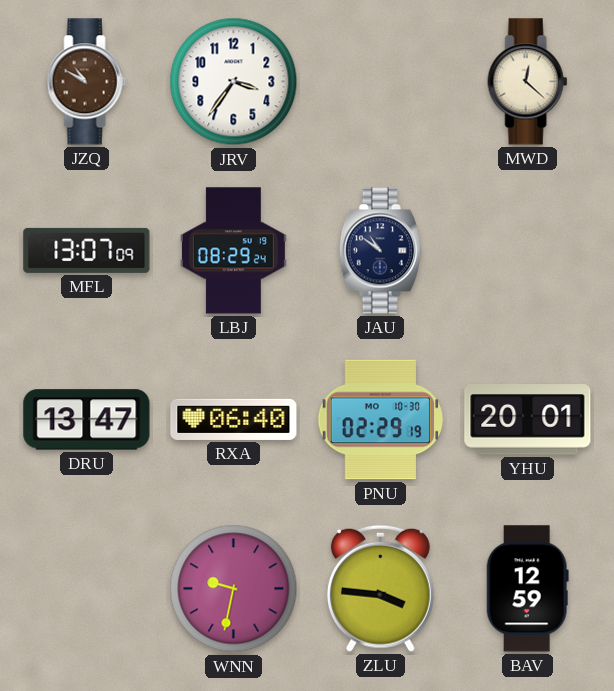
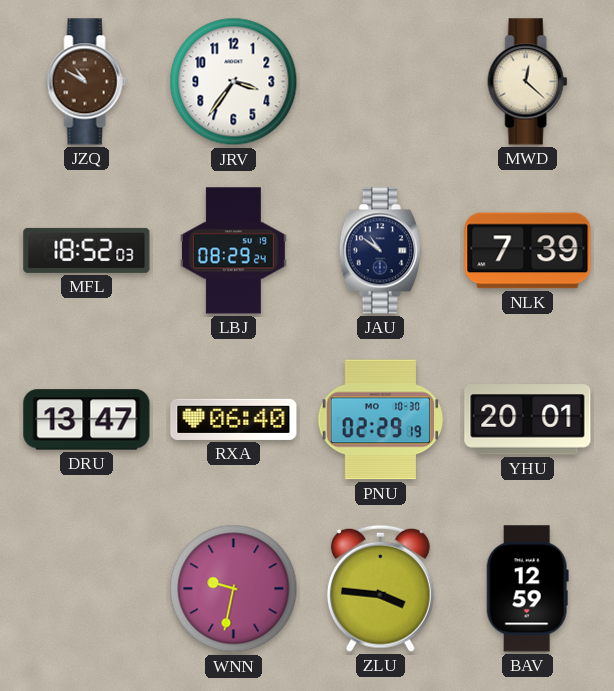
MFL: 13:07 -> 18:52 (87, 250)
NLK: none -> 7:39 (528, 251)
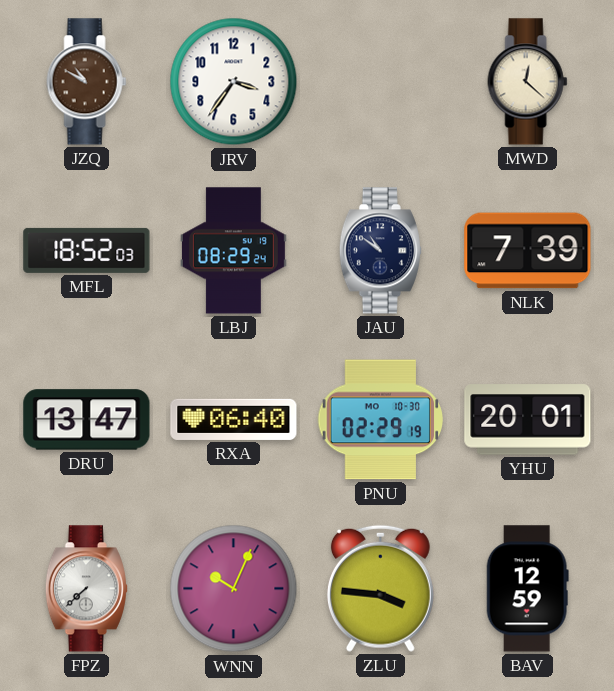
FPZ: none -> 7:38 (86, 589)
WNN: 9:32 -> 10:04 (234, 589)
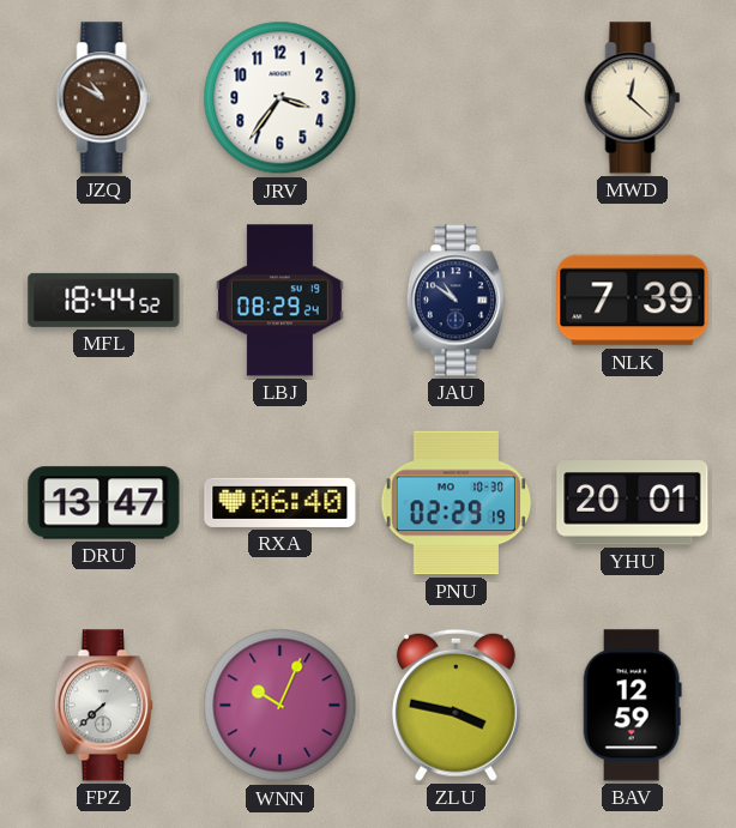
MFL: 18:52 -> 18:44 (104, 300)
ZLU: 3:46 -> 3:47 (456, 705)
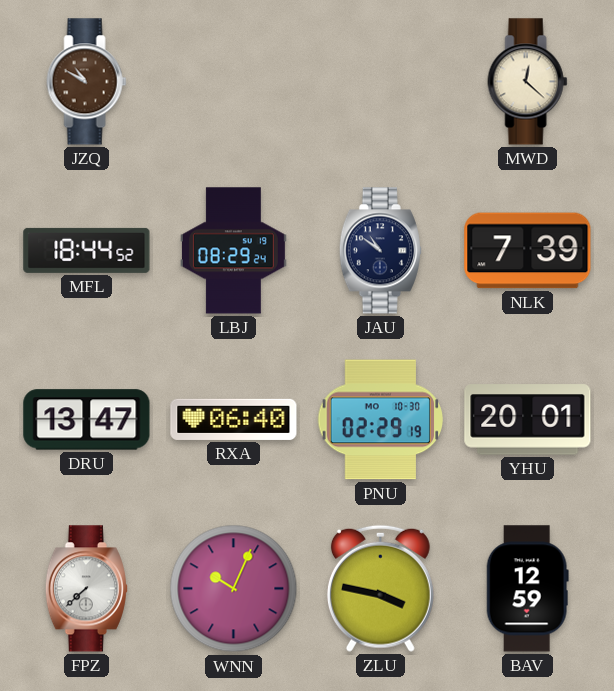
JRV: 3:36 -> none (280, 98)
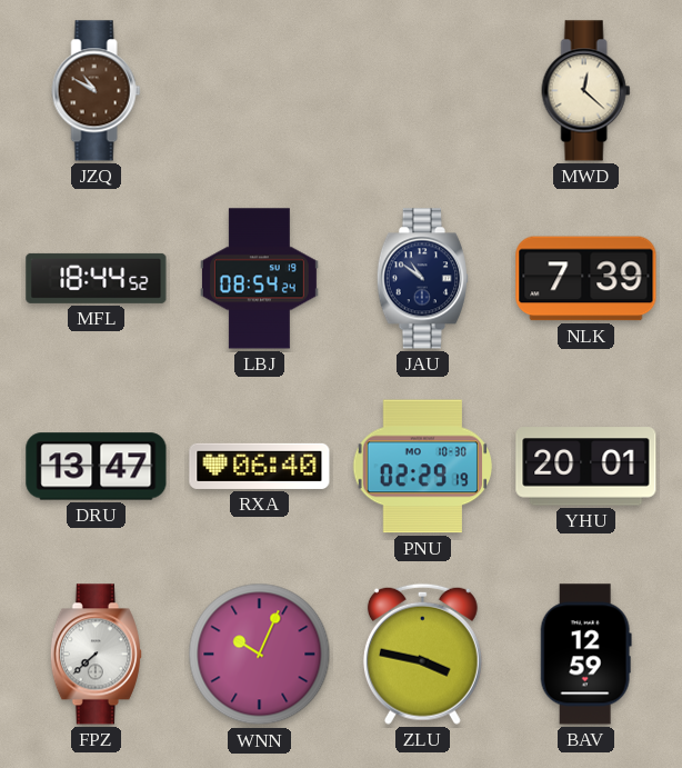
LBJ: 08:29 -> 08:54 (259, 279)
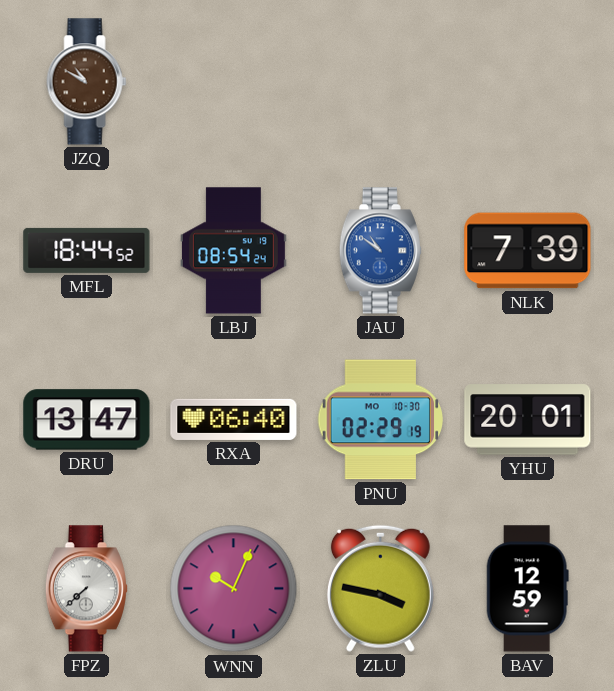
MWD: 12:22 -> none (586, 91)
JAU dial: navy -> blue (380, 251)
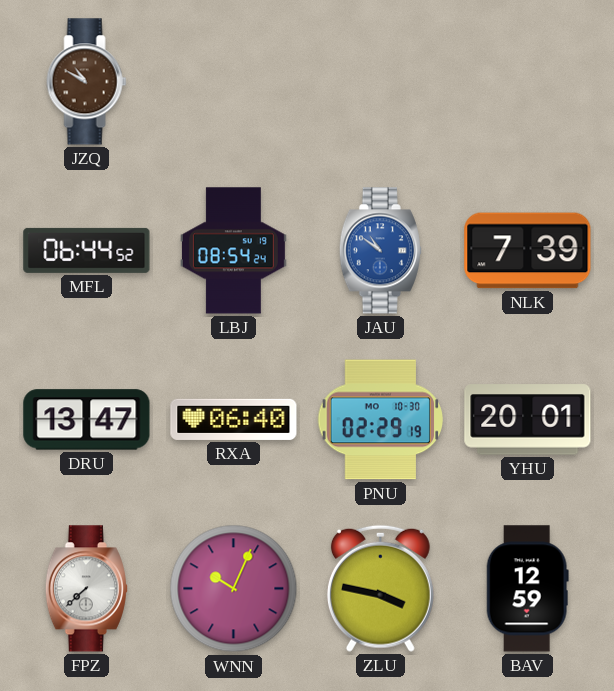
MFL: 18:44 -> 06:44 (87, 250)
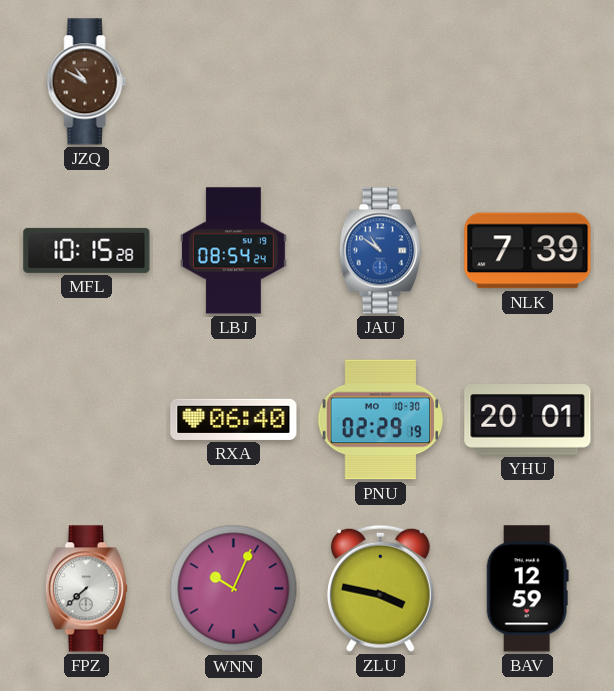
MFL: 06:44 -> 10:15 (87, 250)
DRU: 13:47 -> none (87, 420)
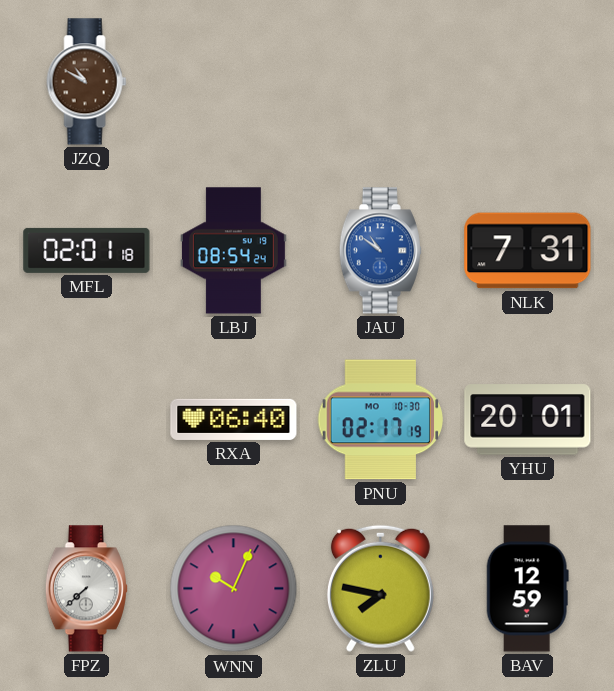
MFL: 10:15 -> 02:01 (87, 250)
NLK: 7:39 -> 7:31 (528, 251)
PNU: 02:29 -> 02:17 (381, 420)
ZLU: 3:47 -> 7:47 (380, 588)
